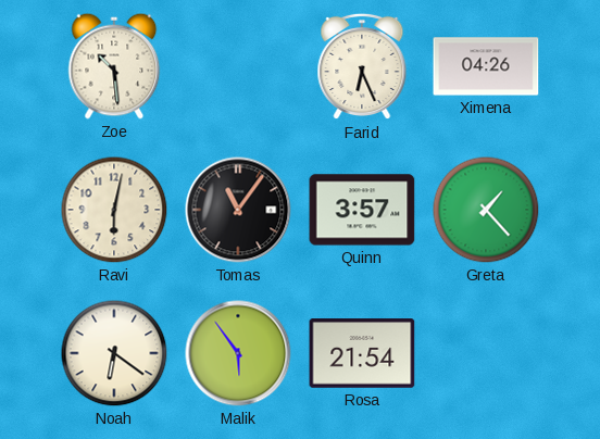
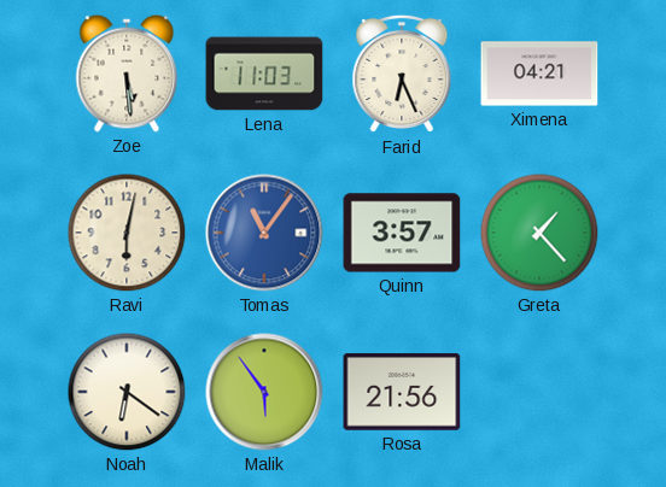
Zoe: 10:29 -> 5:29 (127, 74)
Lena: none -> 11:03 (264, 74)
Ximena: 04:26 -> 04:21 (539, 74)
Tomas dial: black -> blue (264, 233)
Rosa: 21:54 -> 21:56 (402, 392)
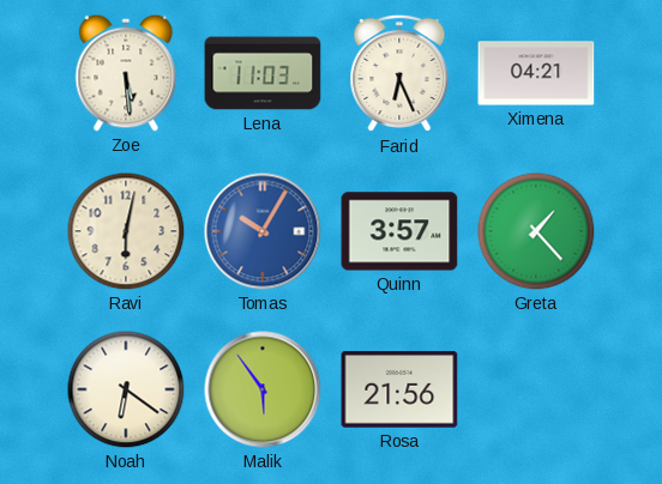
Tomas: 11:06 -> 10:05 (263, 231)
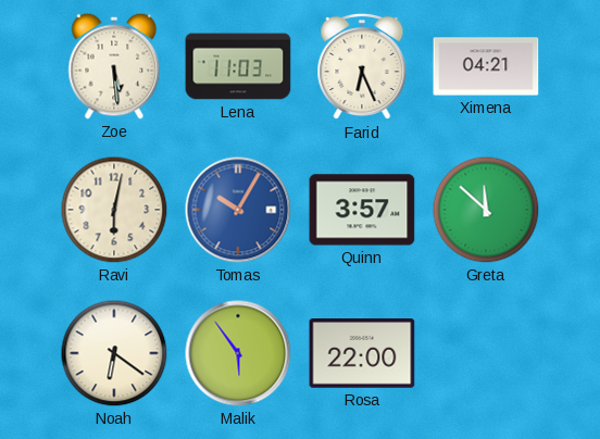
Greta: 1:23 -> 11:52 (486, 210)
Rosa: 21:56 -> 22:00 (362, 353)
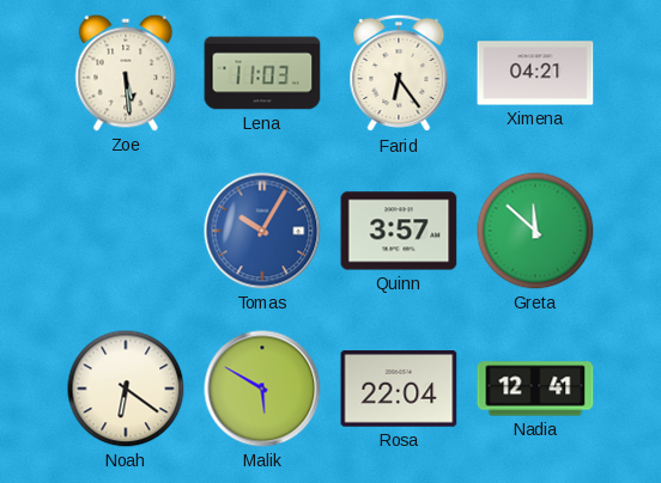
Farid: 6:26 -> 6:24 (399, 73)
Ravi: 6:02 -> none (114, 210)
Malik: 5:54 -> 5:50 (262, 389)
Rosa: 22:00 -> 22:04 (399, 389)
Nadia: none -> 12:41 (535, 389)
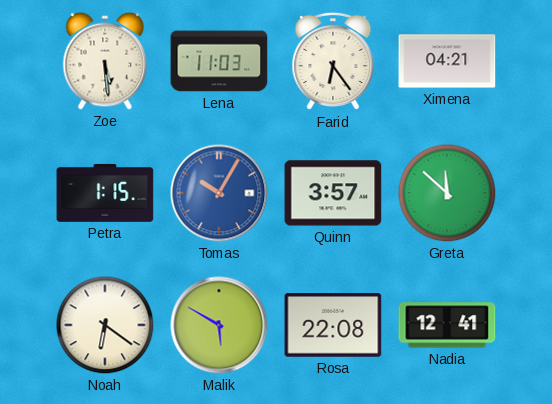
Petra: none -> 1:15 (105, 193)
Rosa: 22:04 -> 22:08 (333, 325)
